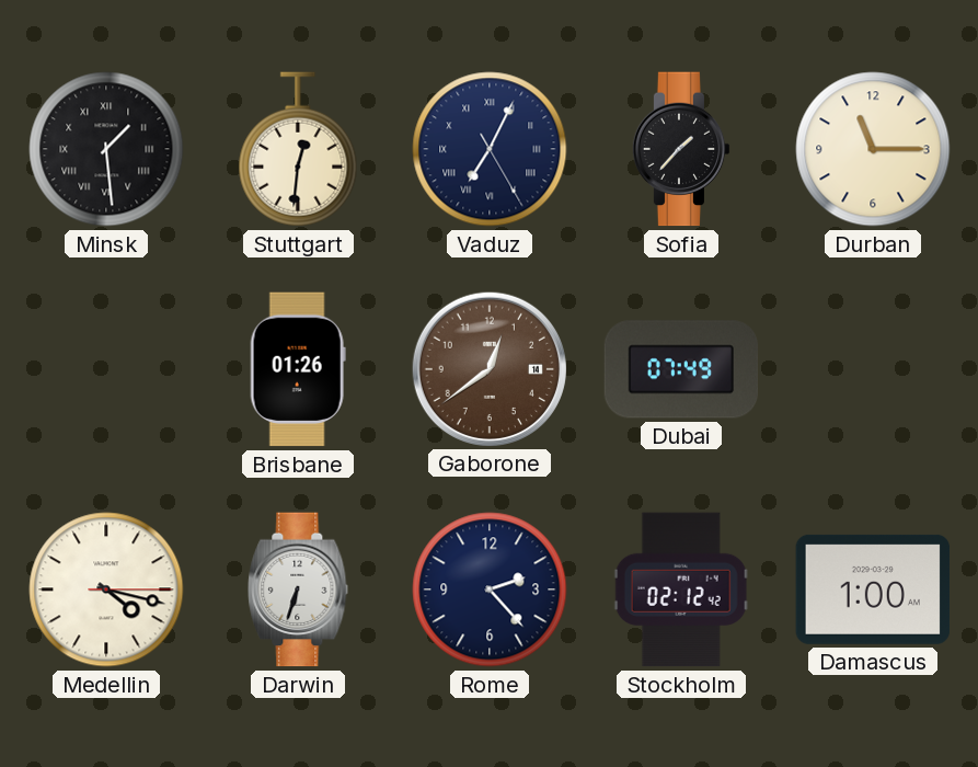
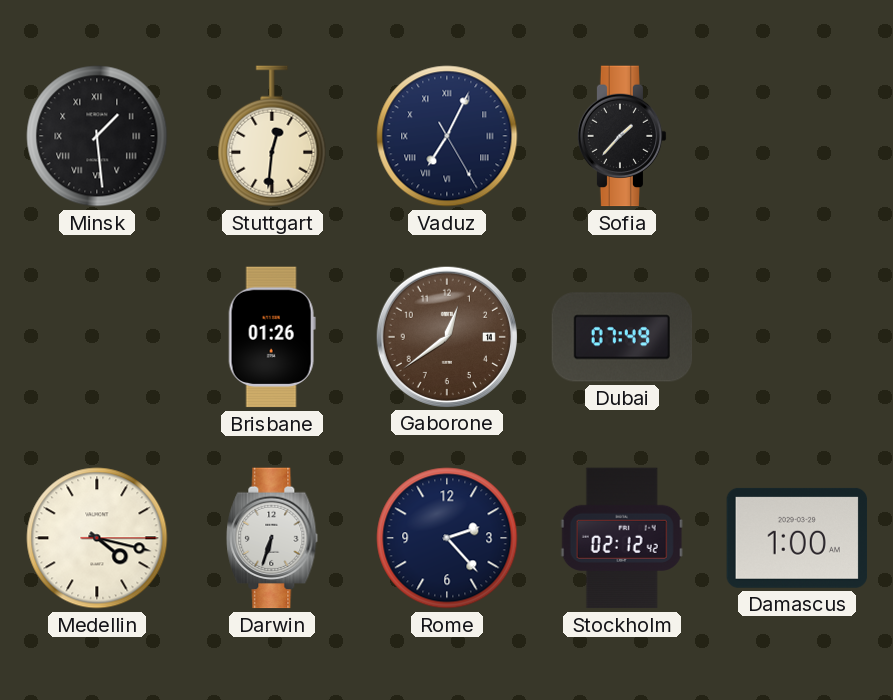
Durban: 11:15 -> none (873, 149)
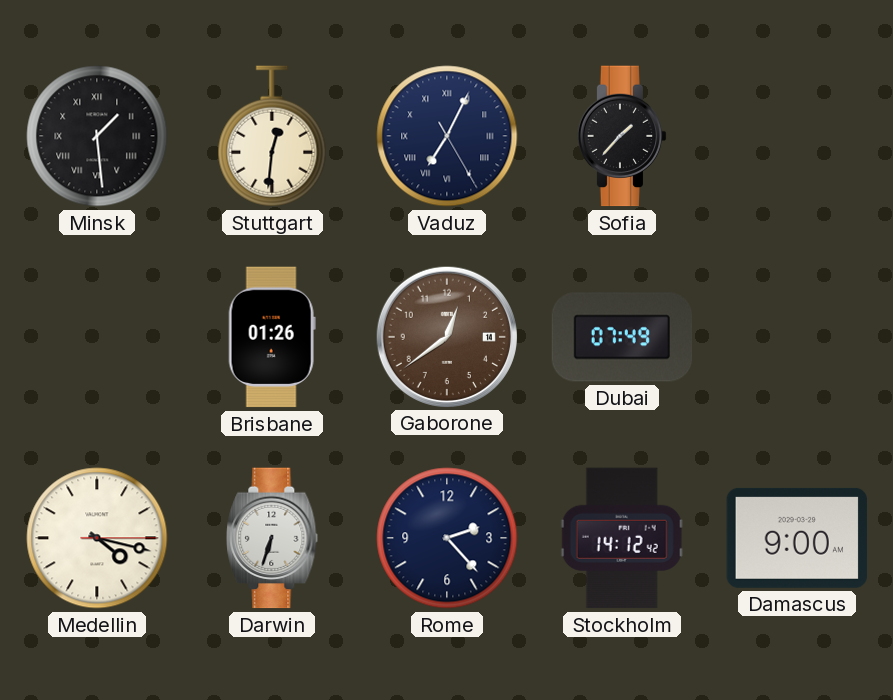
Stockholm: 02:12 -> 14:12 (622, 538)
Damascus: 1:00 -> 9:00 (797, 538)
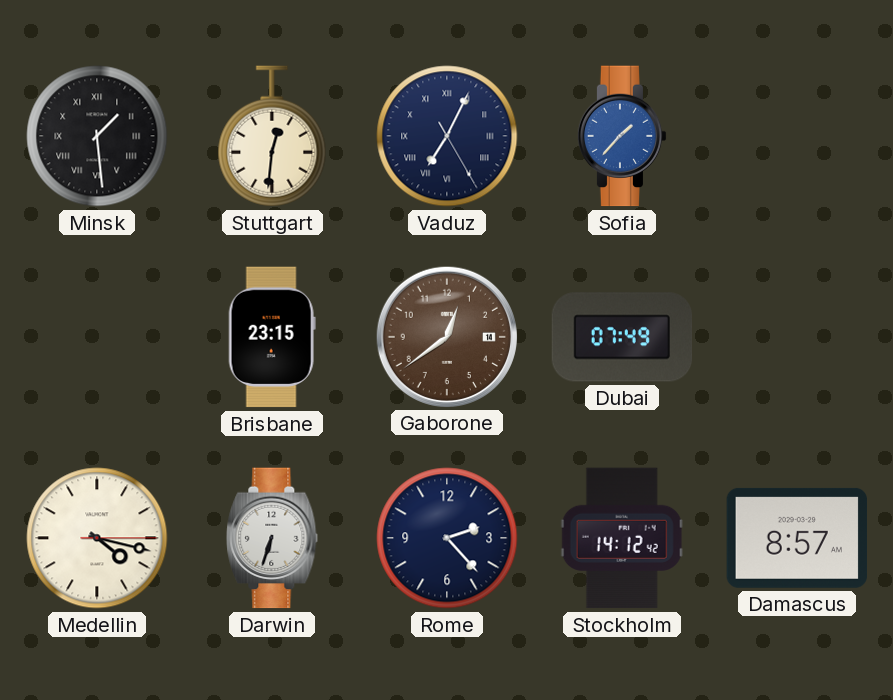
Sofia dial: black -> blue (622, 136)
Brisbane: 01:26 -> 23:15 (272, 337)
Damascus: 9:00 -> 8:57 (797, 538)
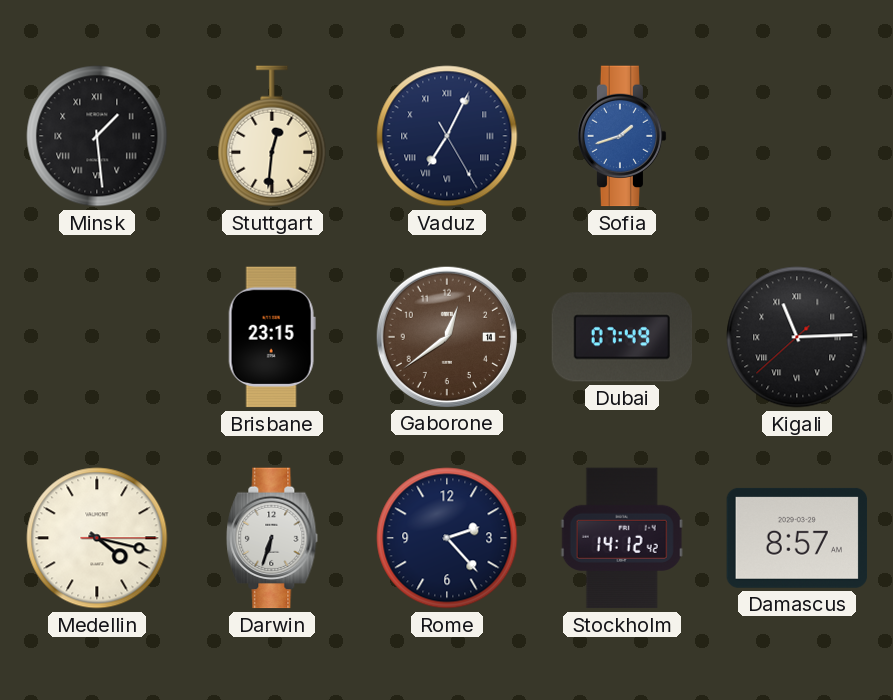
Sofia: 1:37 -> 1:42 (622, 136)
Kigali: none -> 11:14 (797, 337)
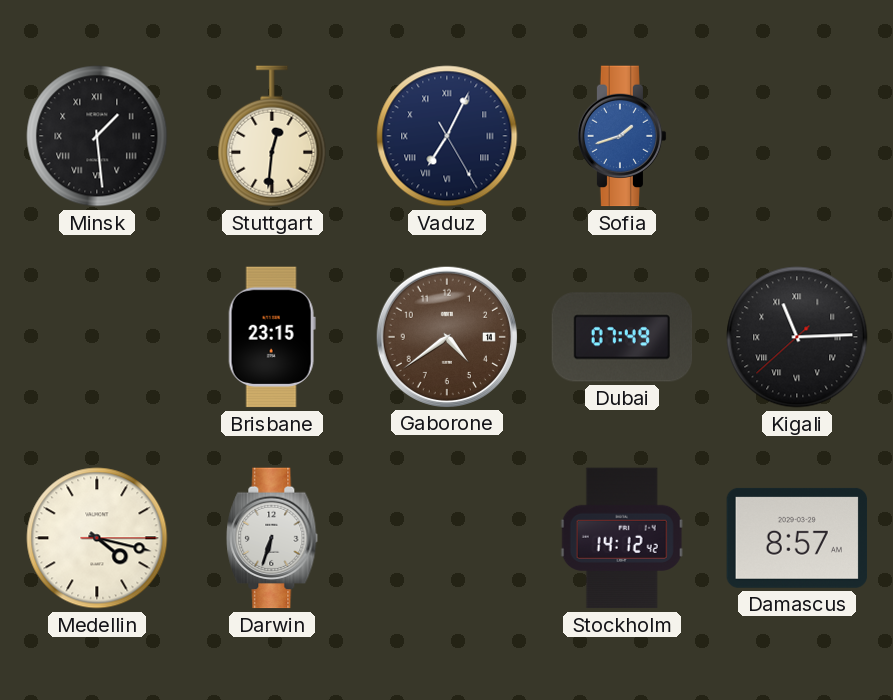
Gaborone: 12:39 -> 4:39 (446, 336)
Rome: 2:23 -> none (447, 538)
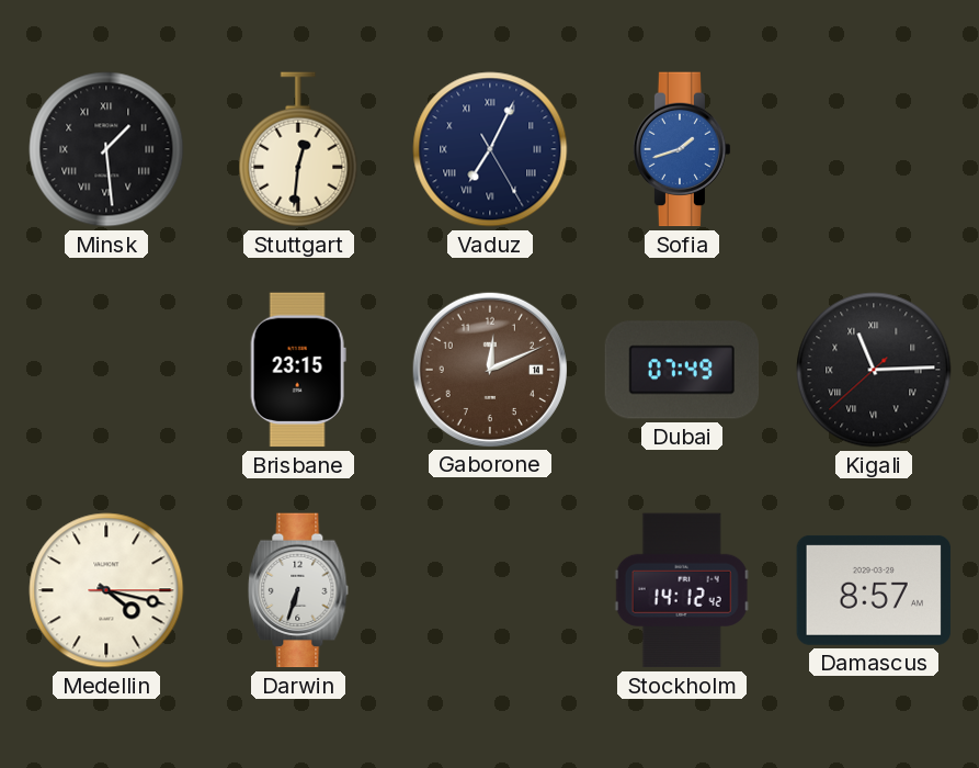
Gaborone: 4:39 -> 12:11 (489, 369)
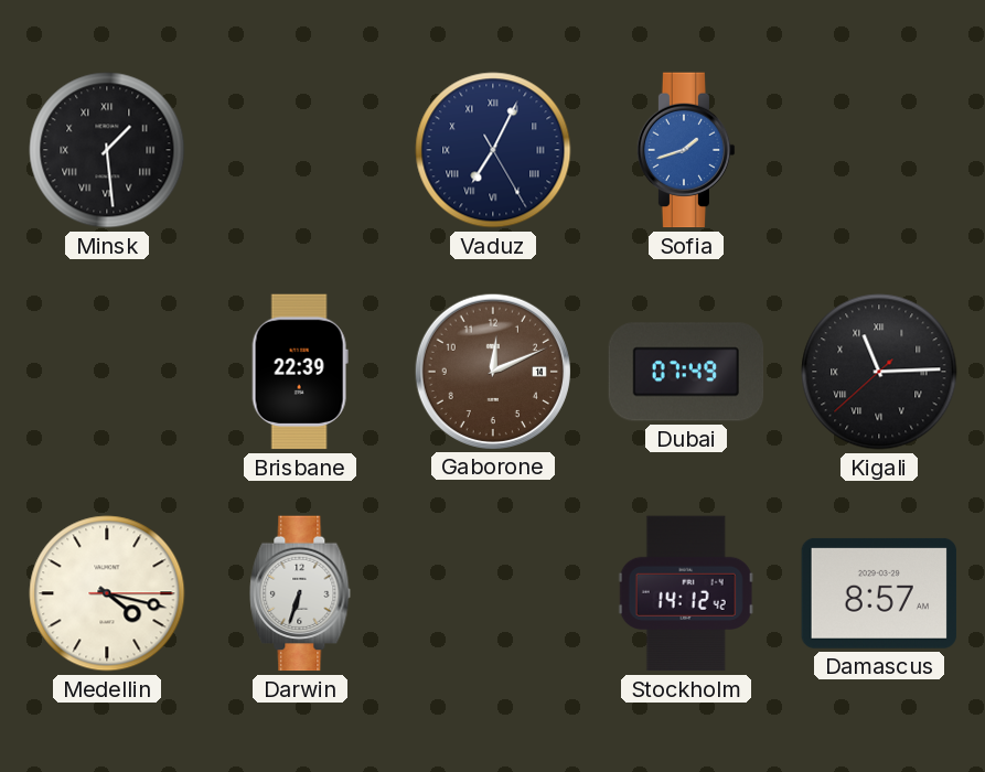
Stuttgart: 12:31 -> none (298, 149)
Brisbane: 23:15 -> 22:39 (300, 372)
